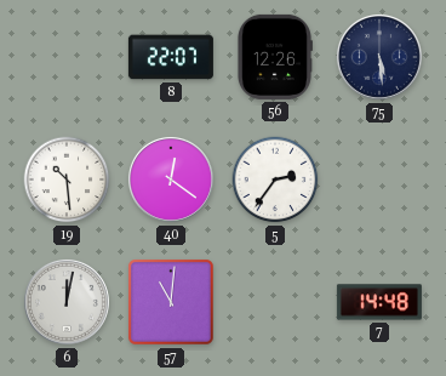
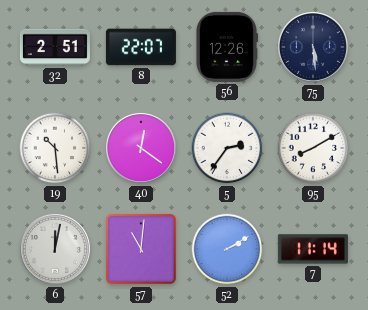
32: none -> 2:51 (55, 47)
95: none -> 8:10 (313, 148)
52: none -> 2:10 (227, 249)
7: 14:48 -> 11:14 (313, 249)
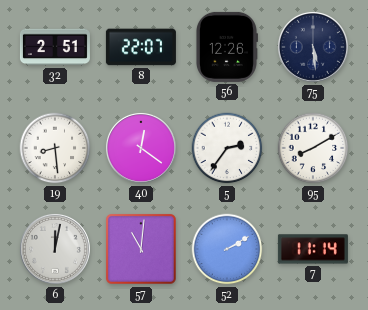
19: 10:29 -> 8:29 (55, 148)
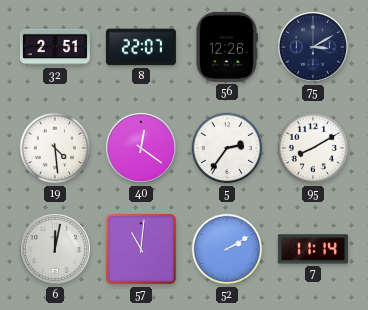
75: 5:29 -> 3:10 (313, 47)
19: 8:29 -> 4:29 (55, 148)
